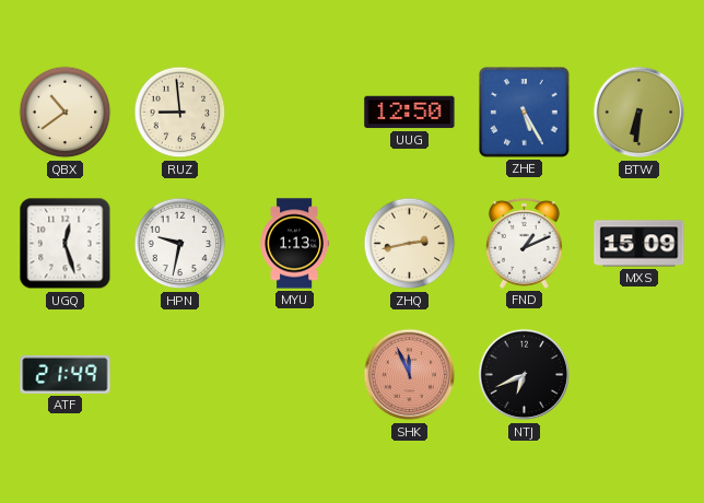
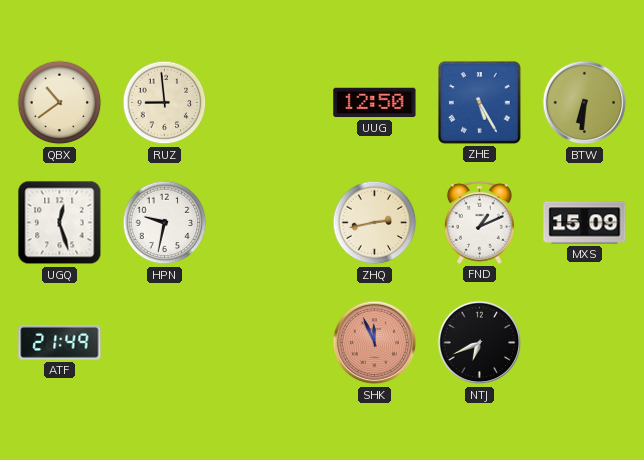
MYU: 1:13 -> none (294, 244)
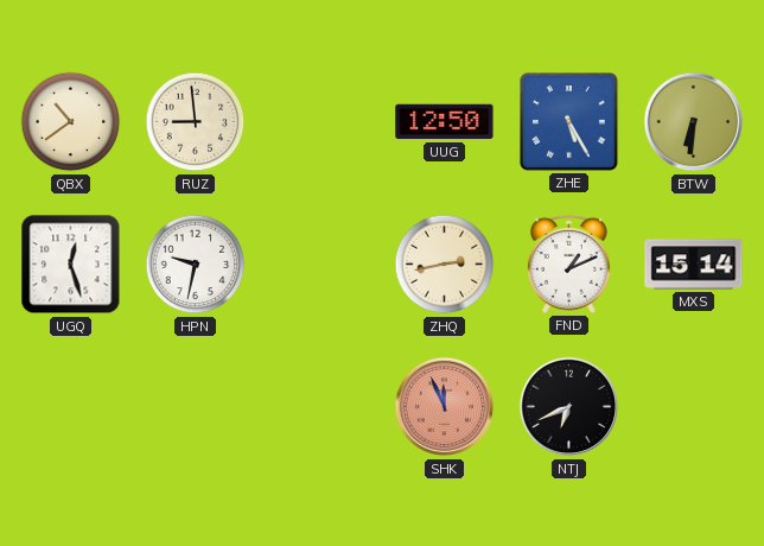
MXS: 15:09 -> 15:14 (694, 265)
ATF: 21:49 -> none (60, 342)
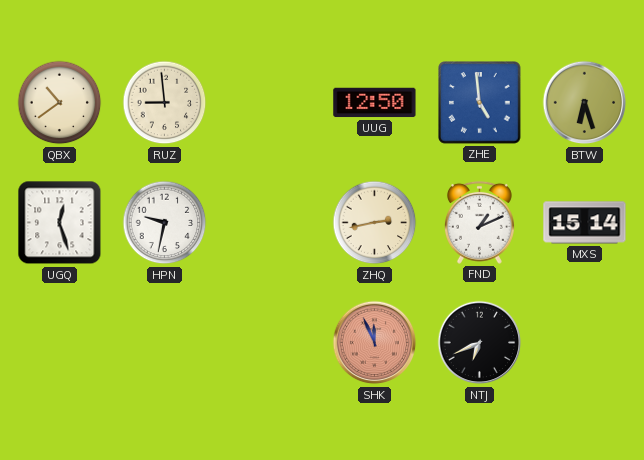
ZHE: 5:25 -> 4:59 (480, 103)
BTW: 6:31 -> 6:27 (585, 103)
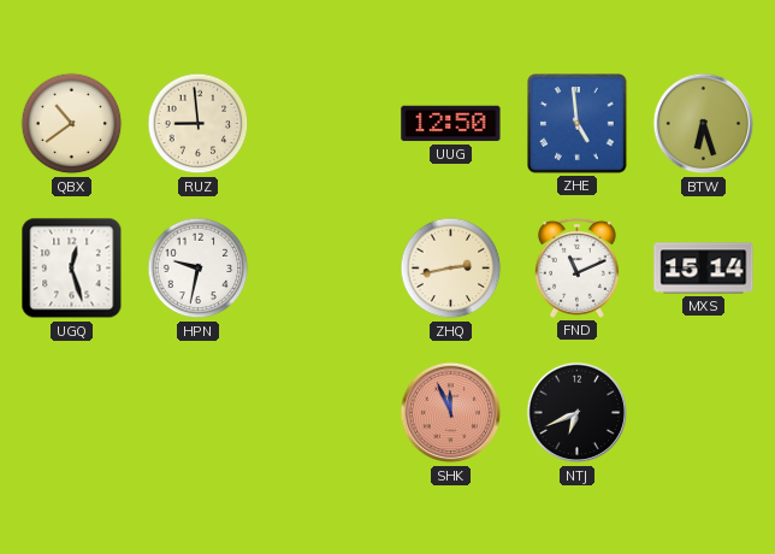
FND: 1:11 -> 11:11 (576, 267)
